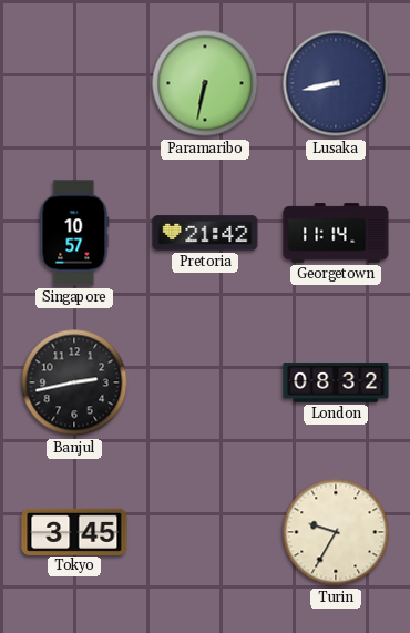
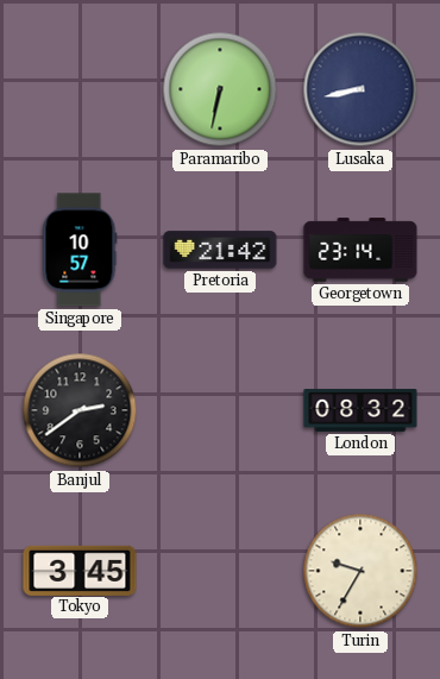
Georgetown: 11:14 -> 23:14 (360, 250)
Banjul: 2:43 -> 2:39 (80, 410)
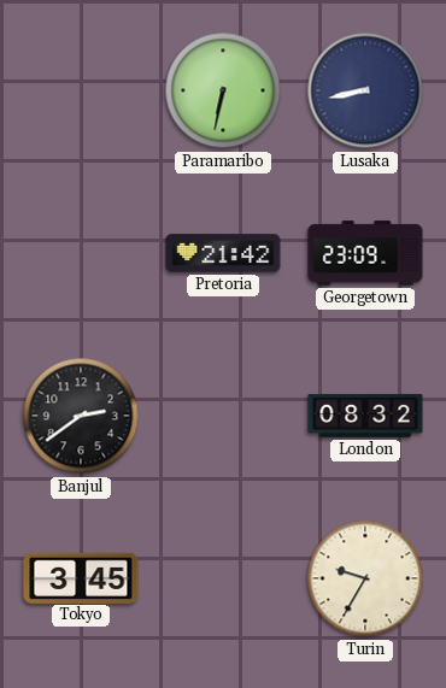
Singapore: 10:57 -> none (80, 250)
Georgetown: 23:14 -> 23:09 (365, 253)
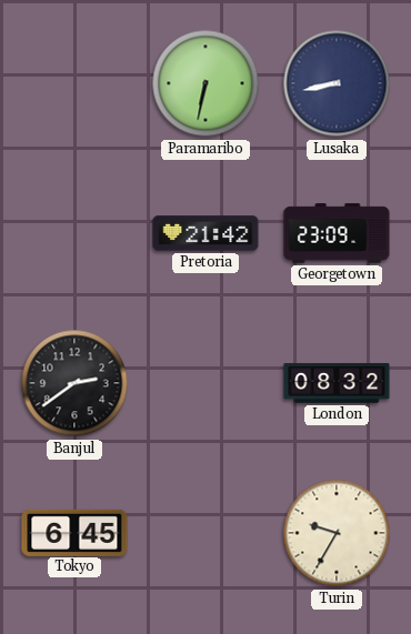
Tokyo: 3:45 -> 6:45 (74, 532)
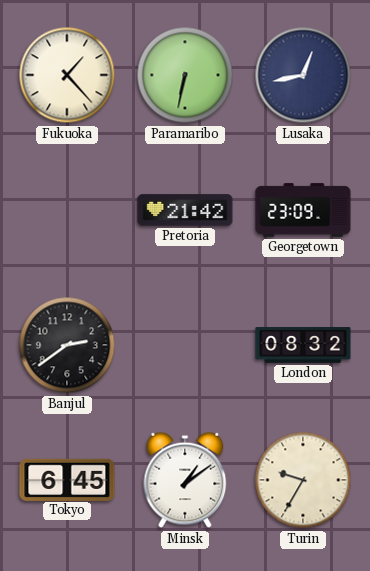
Fukuoka: none -> 1:23 (67, 75)
Lusaka: 8:43 -> 12:43 (303, 75)
Minsk: none -> 1:09 (185, 480)
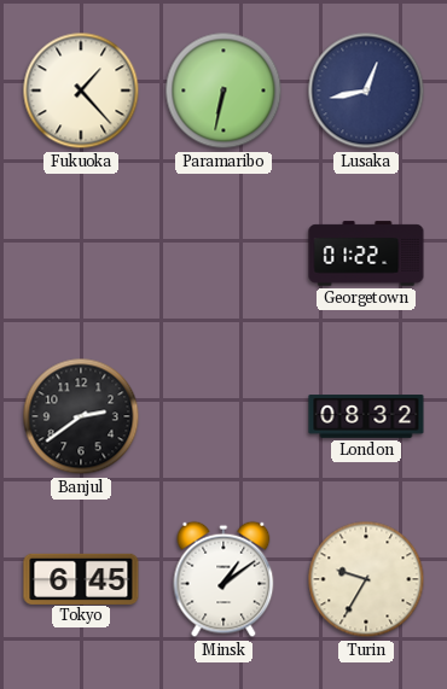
Pretoria: 21:42 -> none (185, 210)
Georgetown: 23:09 -> 01:22 (366, 253)
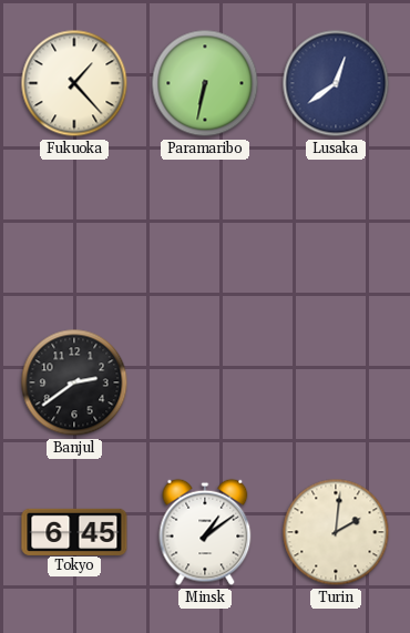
Lusaka: 12:43 -> 12:39 (336, 83)
Georgetown: 01:22 -> none (366, 253)
London: 08:32 -> none (366, 416)
Turin: 9:35 -> 2:01 (336, 532)
